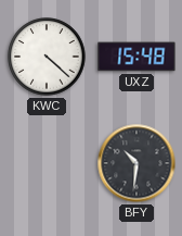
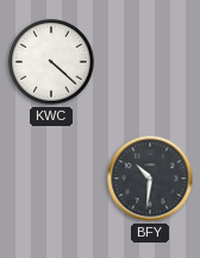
UXZ: 15:48 -> none (136, 57)
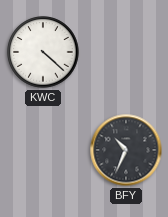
BFY: 10:31 -> 10:34 (126, 150)
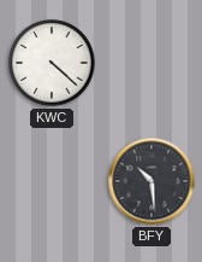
BFY: 10:34 -> 10:29 (151, 181)
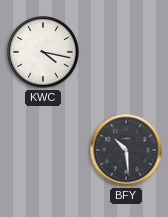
KWC: 4:22 -> 4:17 (43, 52)
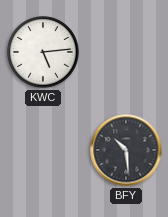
KWC: 4:17 -> 5:14 (43, 52)
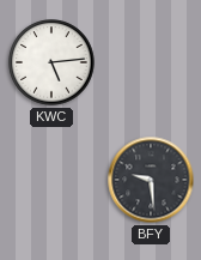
BFY: 10:29 -> 9:29 (151, 180)
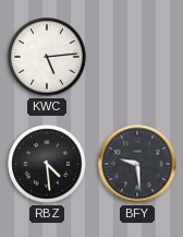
RBZ: none -> 4:29 (47, 164)
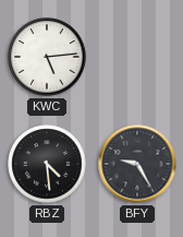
BFY: 9:29 -> 9:25 (137, 164)
